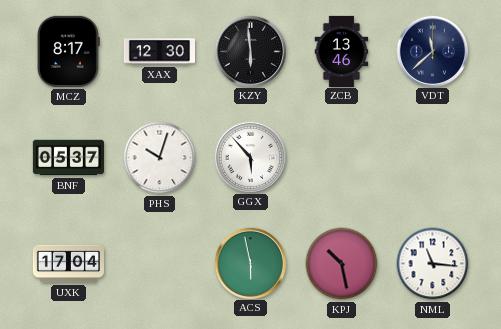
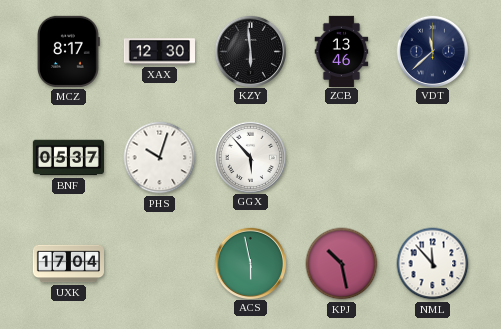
NML: 11:16 -> 11:53 (433, 264)
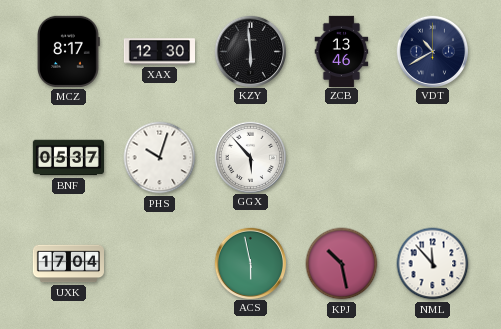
VDT: 11:38 -> 10:40 (432, 51)
